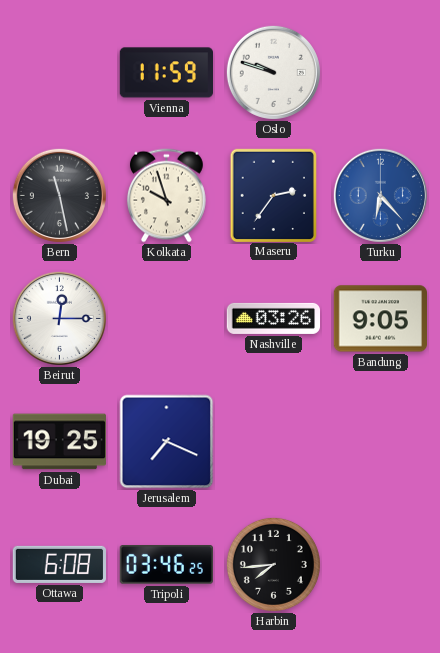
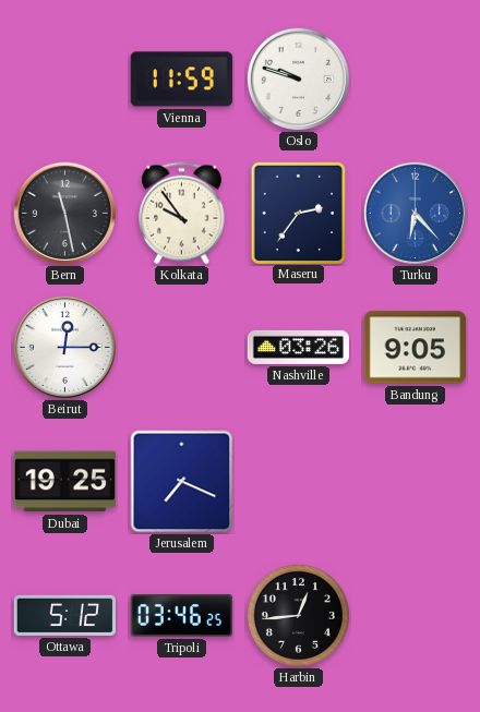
Kolkata: 9:57 -> 9:54 (181, 214)
Ottawa: 6:08 -> 5:12 (64, 615)
Harbin: 7:44 -> 12:44 (298, 615)
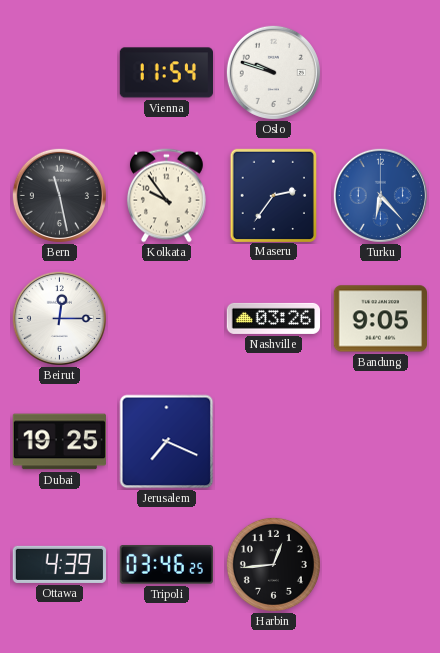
Vienna: 11:59 -> 11:54 (166, 73)
Ottawa: 5:12 -> 4:39 (59, 564)
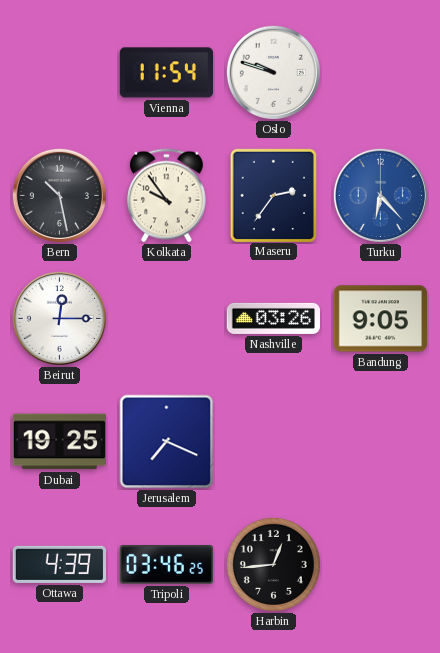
Bern: 11:28 -> 10:28 (59, 195)
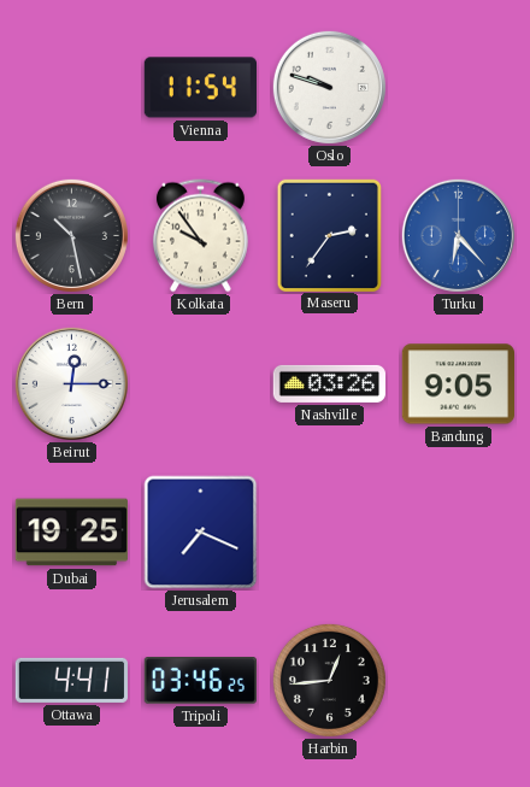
Ottawa: 4:39 -> 4:41 (71, 680)
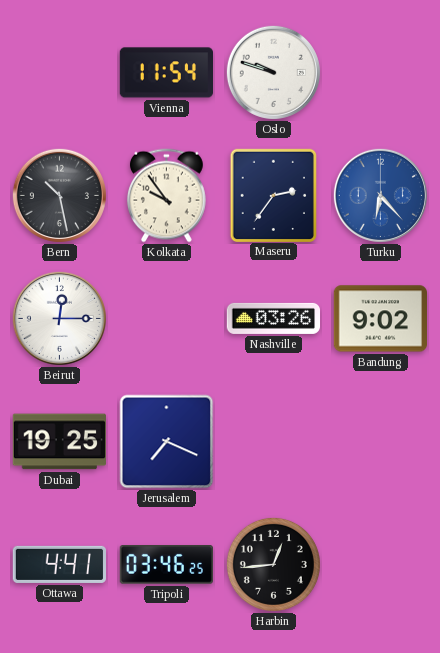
Bandung: 9:05 -> 9:02 (380, 319)
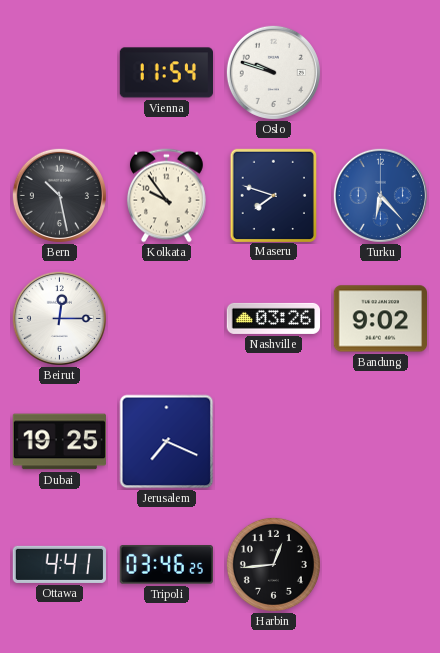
Maseru: 2:36 -> 7:48 (273, 195)
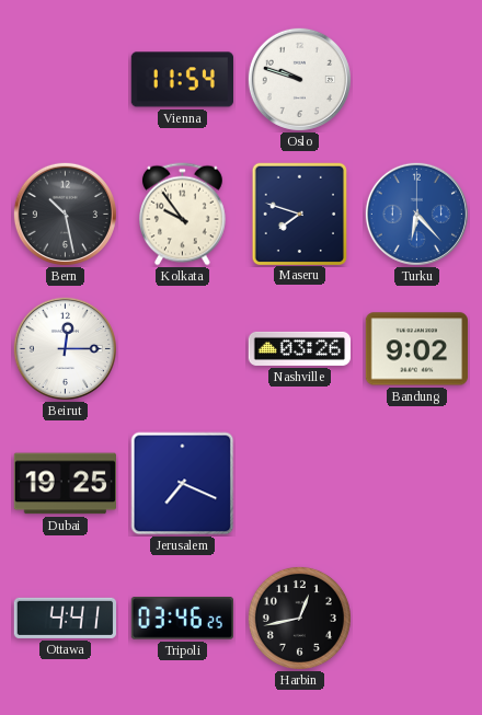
Harbin: 12:44 -> 12:43 (299, 618)
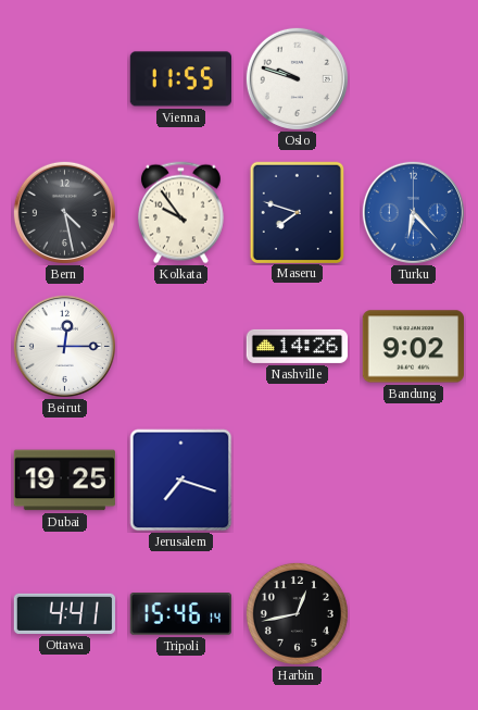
Vienna: 11:54 -> 11:55 (180, 79)
Bern: 10:28 -> 4:28 (64, 212)
Nashville: 03:26 -> 14:26 (297, 346)
Jerusalem: 7:19 -> 7:18 (181, 481)
Tripoli: 03:46 -> 15:46 (180, 614)
